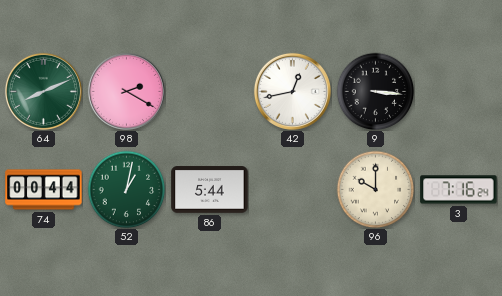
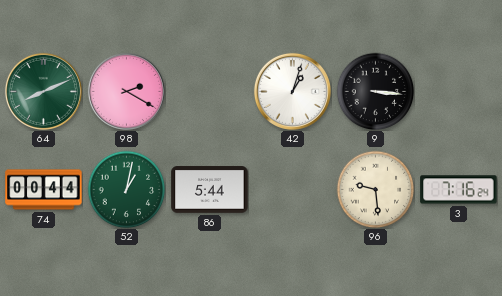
42: 12:43 -> 1:03 (292, 91)
96: 10:00 -> 9:29 (375, 189)
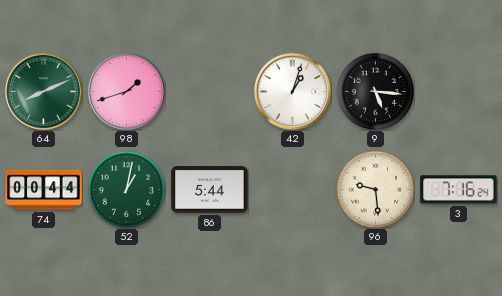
98: 2:20 -> 1:42 (126, 91)
9: 3:16 -> 5:16 (375, 91)
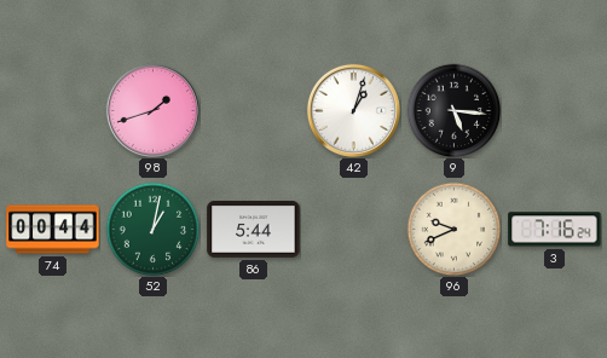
64: 8:11 -> none (43, 91)
96: 9:29 -> 9:41 (453, 229)
